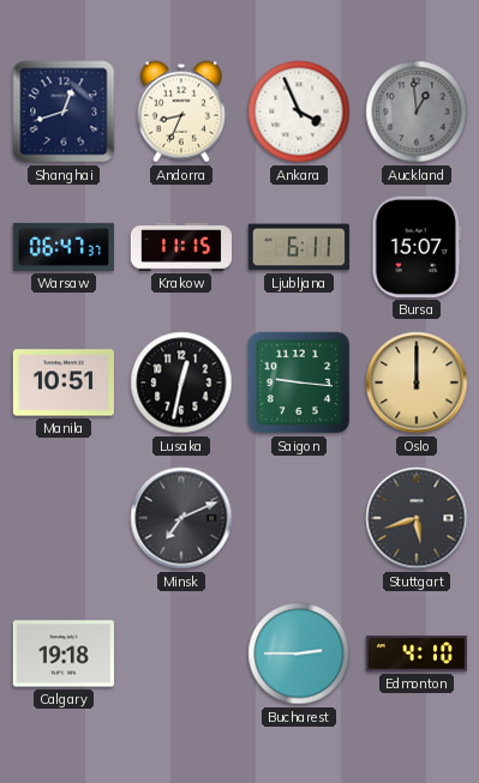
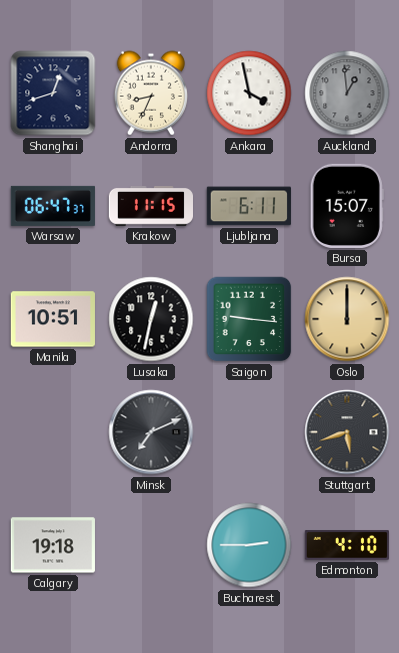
Ankara: 3:56 -> 3:58 (249, 93)
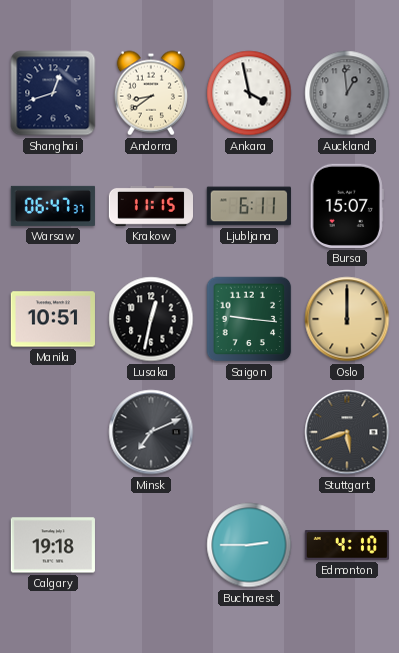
Andorra: 8:34 -> 8:39 (151, 93)
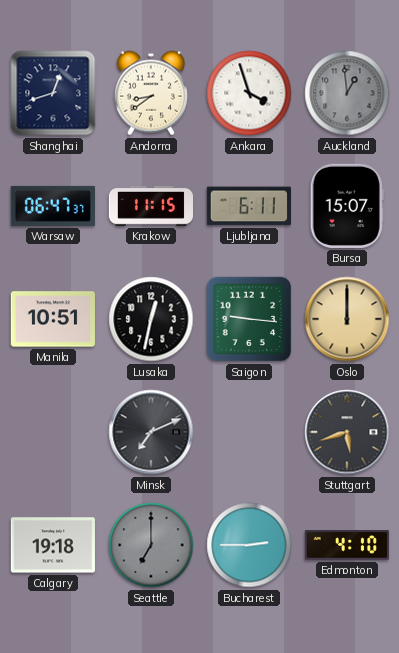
Ankara: 3:58 -> 3:57 (249, 93)
Seattle: none -> 7:00 (151, 545)
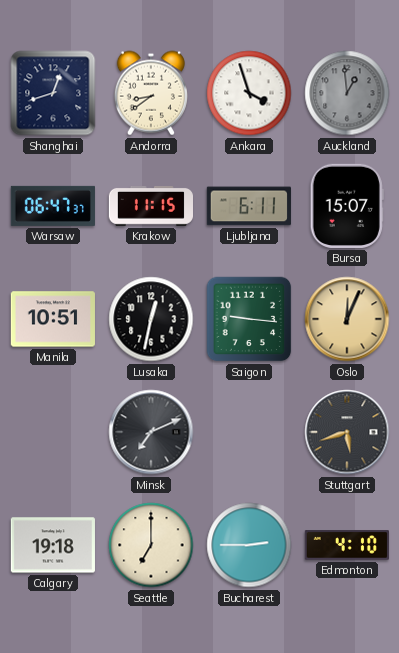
Oslo: 12:00 -> 12:04 (347, 319)
Seattle dial: grey -> cream (151, 545)
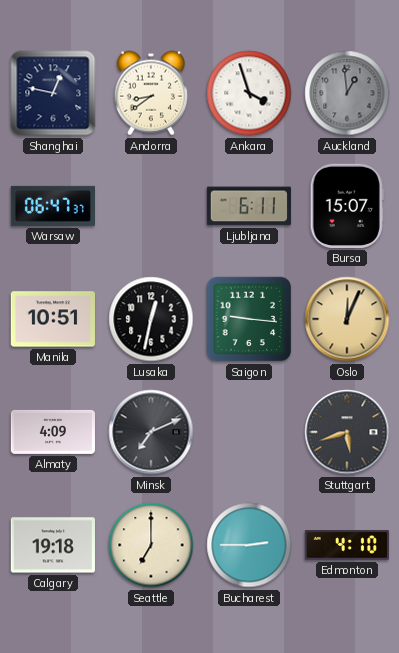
Shanghai: 12:42 -> 12:47 (53, 93)
Krakow: 11:15 -> none (150, 206)
Almaty: none -> 4:09 (53, 432)
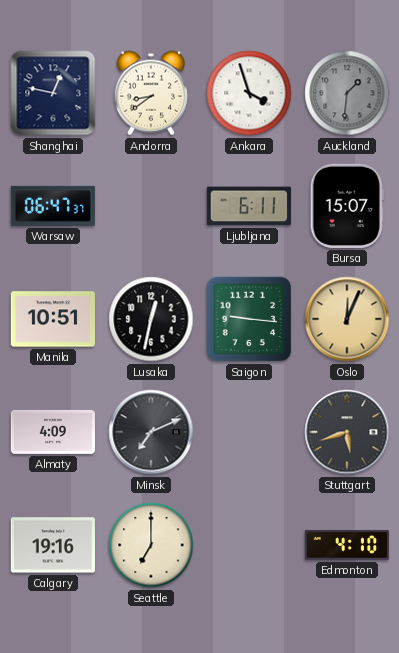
Auckland: 12:59 -> 1:31 (347, 93)
Calgary: 19:18 -> 19:16 (53, 545)
Bucharest: 2:45 -> none (249, 545)
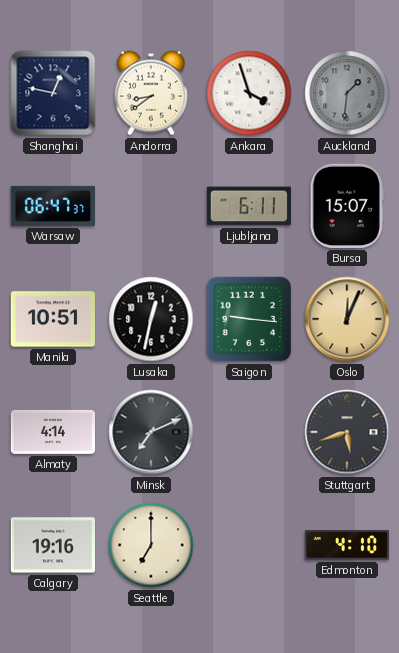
Almaty: 4:09 -> 4:14 (53, 432)
